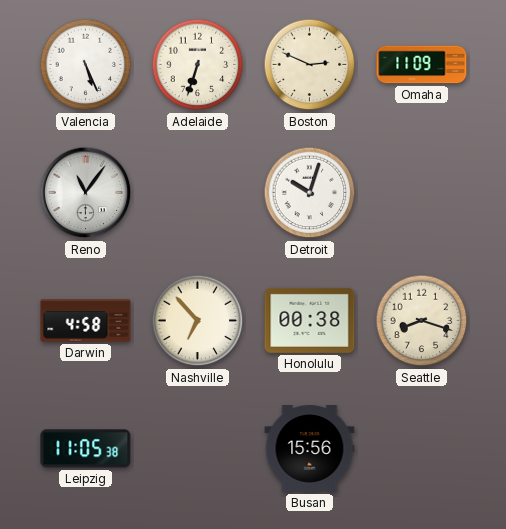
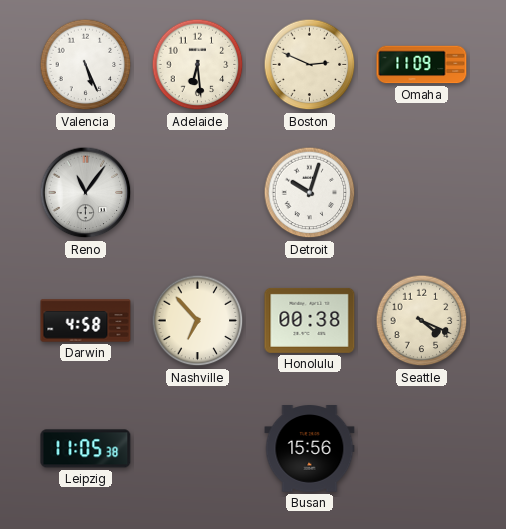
Adelaide: 6:33 -> 6:29 (198, 65)
Seattle: 8:18 -> 4:19 (422, 321)
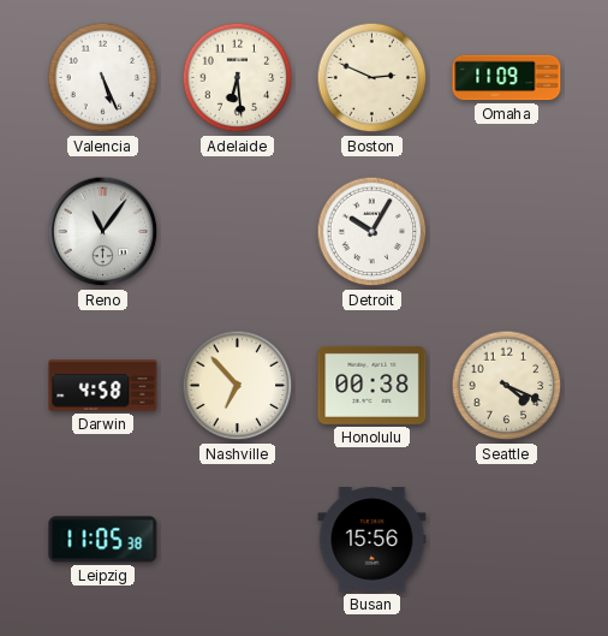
Detroit: 10:03 -> 10:05 (372, 232)
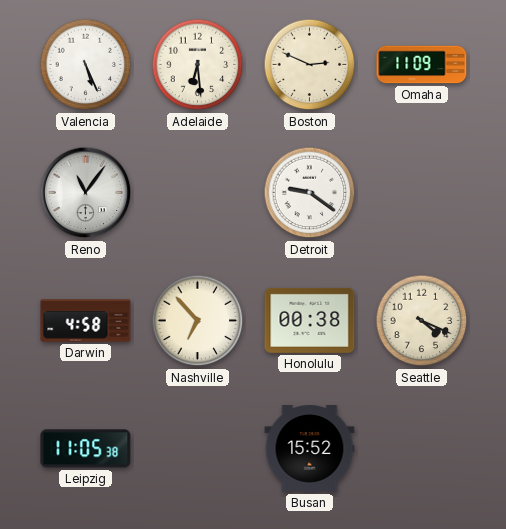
Detroit: 10:05 -> 9:21 (310, 193)
Busan: 15:56 -> 15:52 (310, 449)
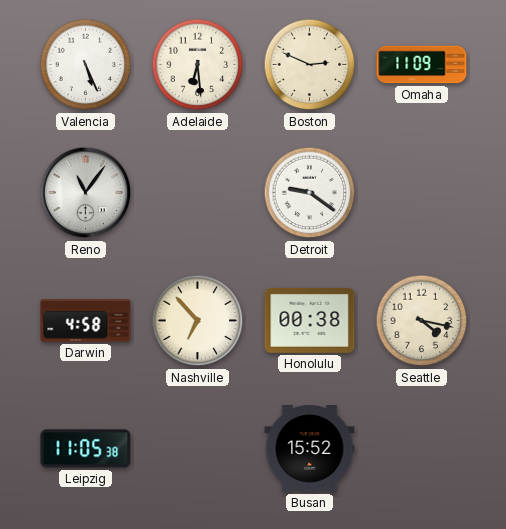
Seattle: 4:19 -> 4:17 (422, 321)
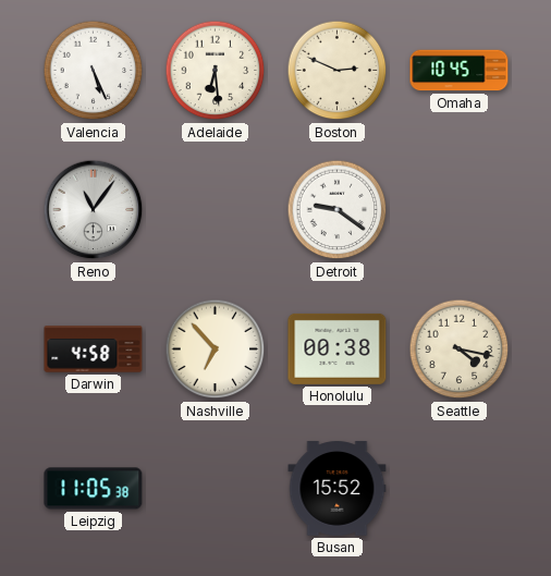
Omaha: 11:09 -> 10:45 (460, 71)
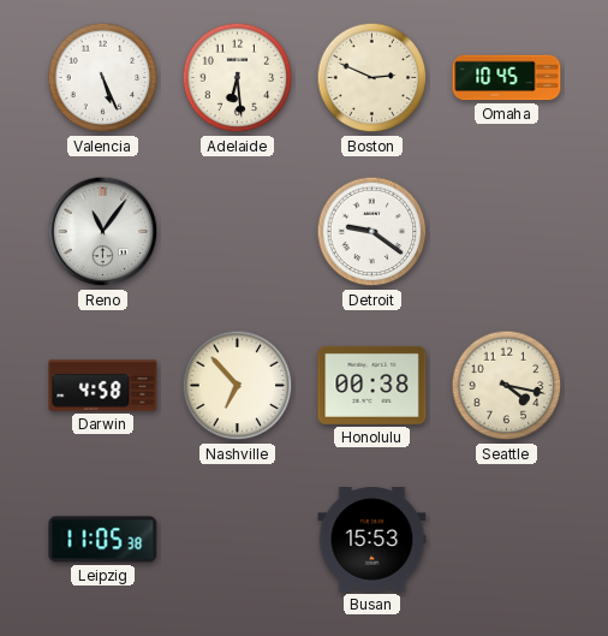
Busan: 15:52 -> 15:53 (372, 540)
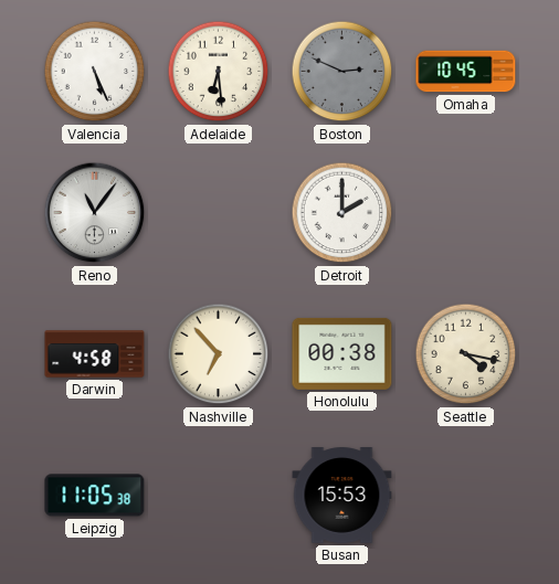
Boston dial: cream -> grey (342, 72)
Detroit: 9:21 -> 2:00 (342, 213)
